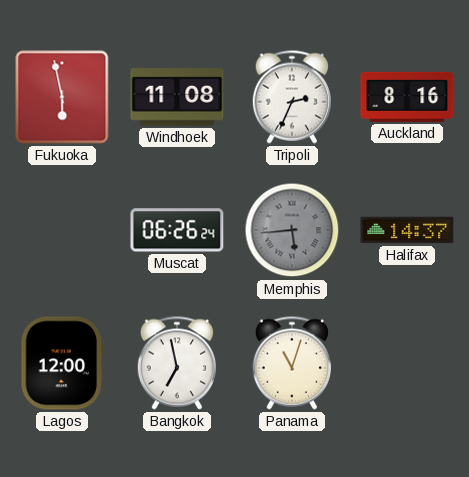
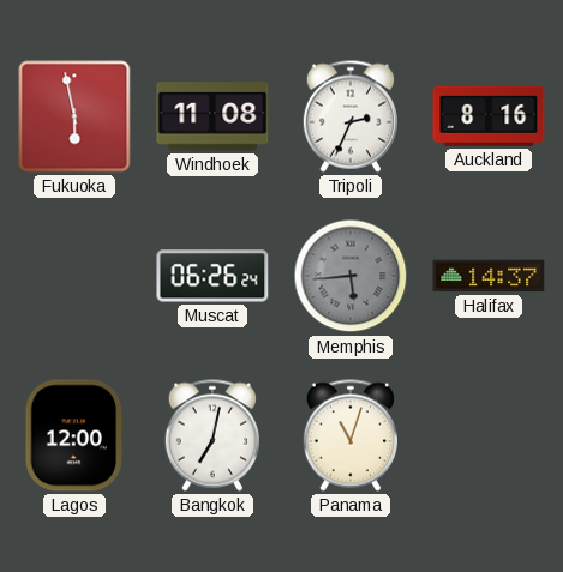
Bangkok: 6:58 -> 7:02 (212, 435)
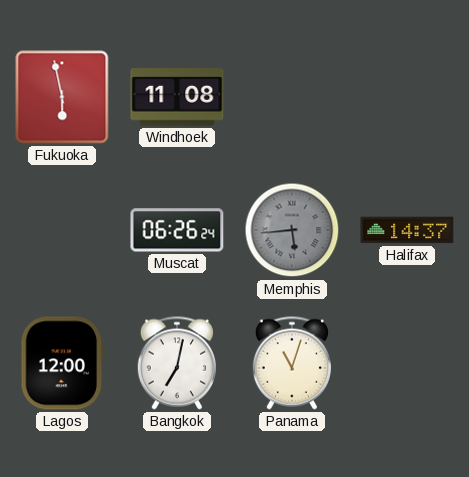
Tripoli: 2:34 -> none (351, 116)
Auckland: 8:16 -> none (489, 116)
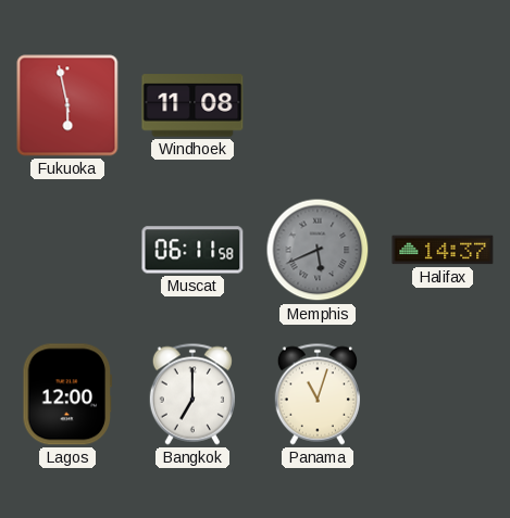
Muscat: 06:26 -> 06:11 (192, 250)
Memphis: 5:44 -> 5:41 (318, 250)
Bangkok: 7:02 -> 7:00 (192, 394)
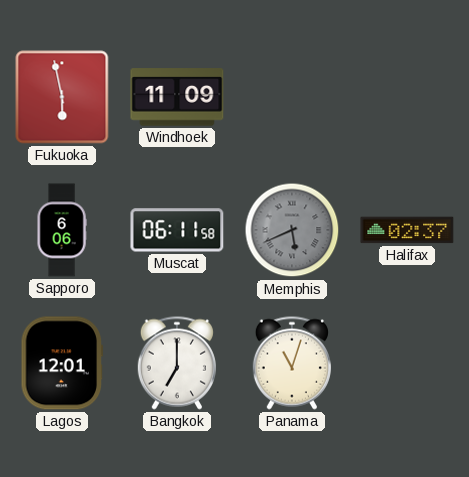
Windhoek: 11:08 -> 11:09 (177, 97)
Sapporo: none -> 6:06 (62, 230)
Halifax: 14:37 -> 02:37 (407, 230)
Lagos: 12:00 -> 12:01 (62, 363)
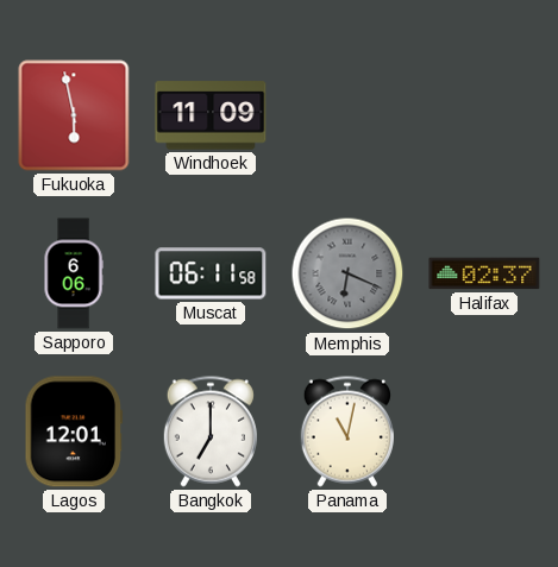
Memphis: 5:41 -> 6:19 (347, 273)
Panama: 11:03 -> 11:02 (347, 431)
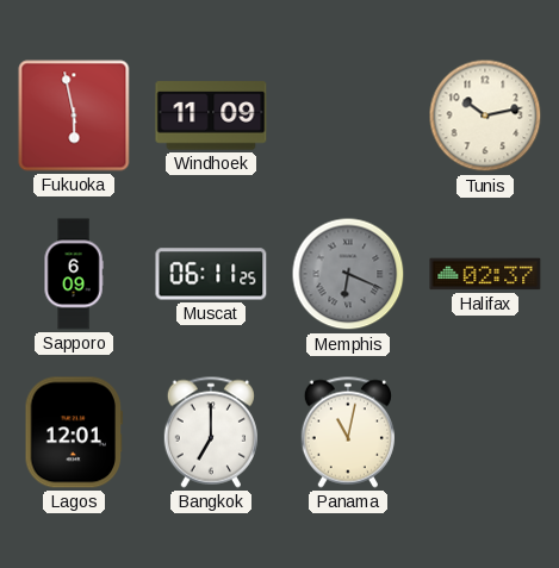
Tunis: none -> 10:13 (485, 116)
Sapporo: 6:06 -> 6:09 (74, 274)
Muscat: 06:11:58 -> 06:11:25 (211, 274)
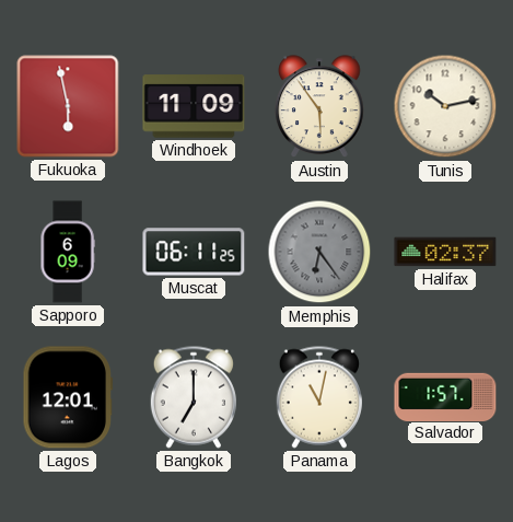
Austin: none -> 5:54 (319, 107)
Memphis: 6:19 -> 6:24 (319, 252)
Salvador: none -> 1:57 (445, 396)
